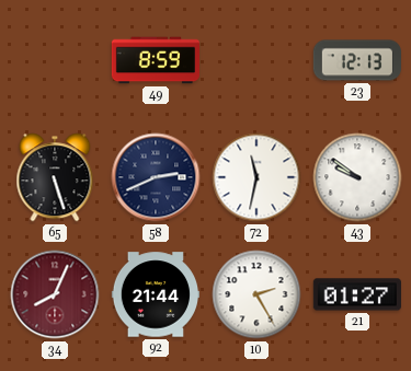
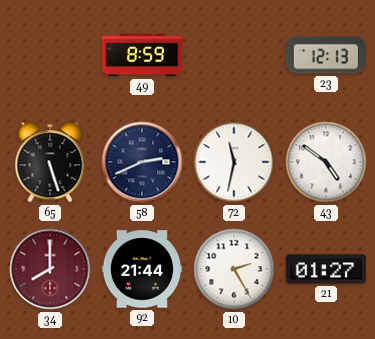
43: 9:51 -> 4:51 (326, 162)
34: 8:04 -> 8:00 (50, 269)
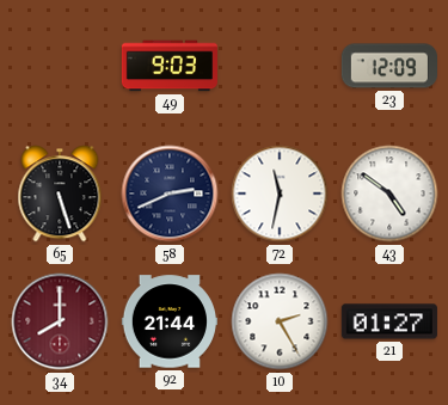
49: 8:59 -> 9:03 (168, 66)
23: 12:13 -> 12:09 (388, 66)
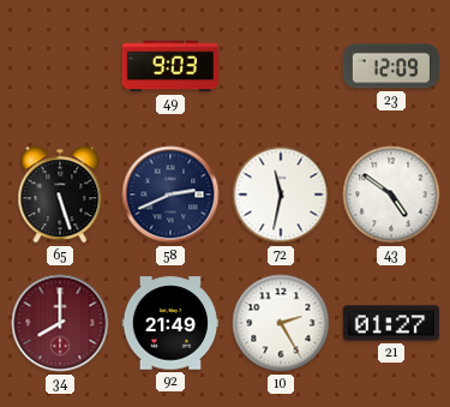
92: 21:44 -> 21:49 (169, 323)
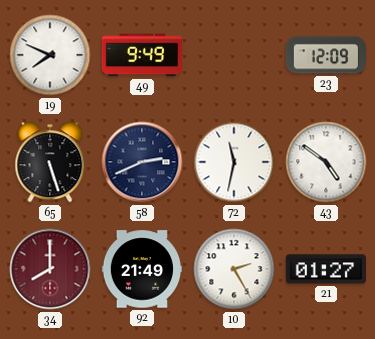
19: none -> 7:49 (50, 55)
49: 9:03 -> 9:49 (141, 55)
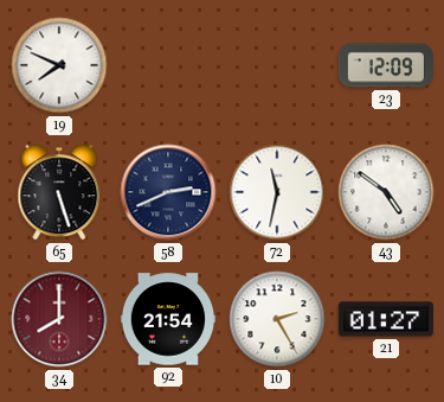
49: 9:49 -> none (141, 55)
92: 21:49 -> 21:54 (167, 319)
